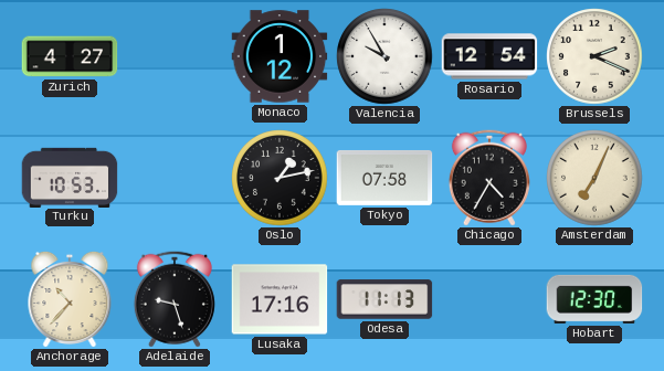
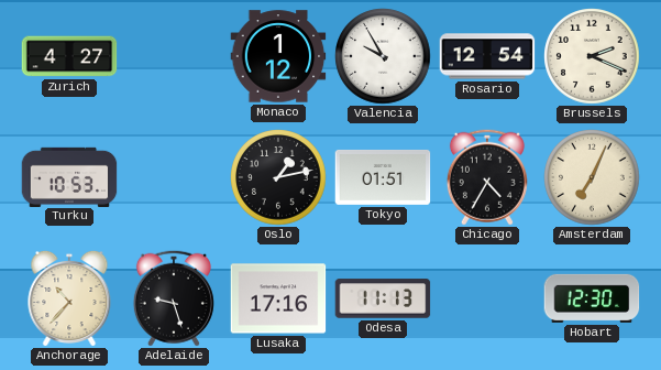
Tokyo: 07:58 -> 01:51 (383, 177)
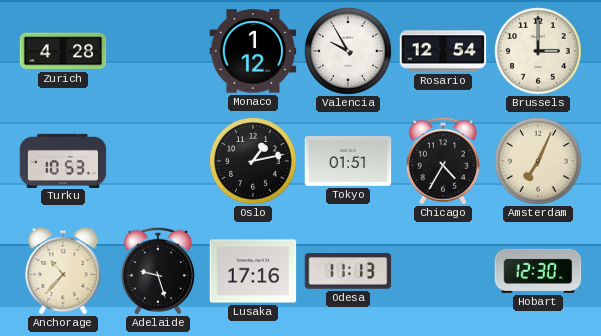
Zurich: 4:27 -> 4:28 (63, 51)
Brussels: 2:19 -> 3:00 (538, 51)
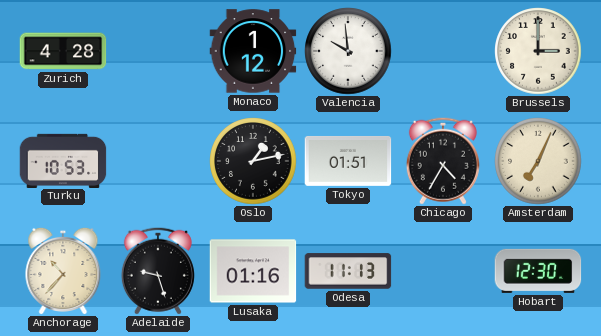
Valencia: 9:55 -> 9:59 (348, 51)
Rosario: 12:54 -> none (443, 51)
Lusaka: 17:16 -> 01:16 (253, 271)
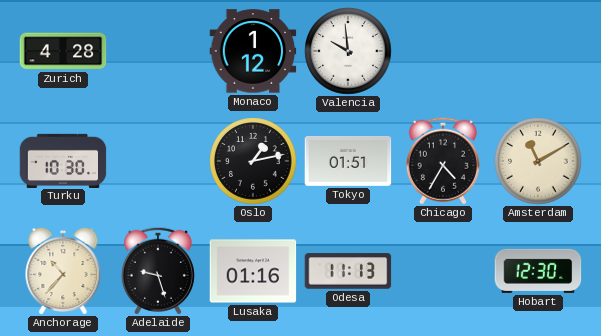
Brussels: 3:00 -> none (538, 51)
Turku: 10:53 -> 10:30 (63, 160)
Amsterdam: 7:04 -> 11:10 (538, 161)
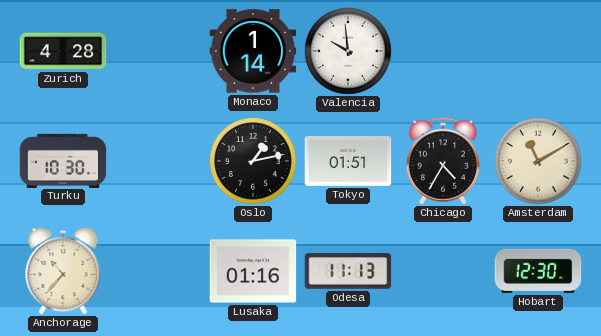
Monaco: 1:12 -> 1:14 (253, 51)
Adelaide: 9:27 -> none (158, 271)
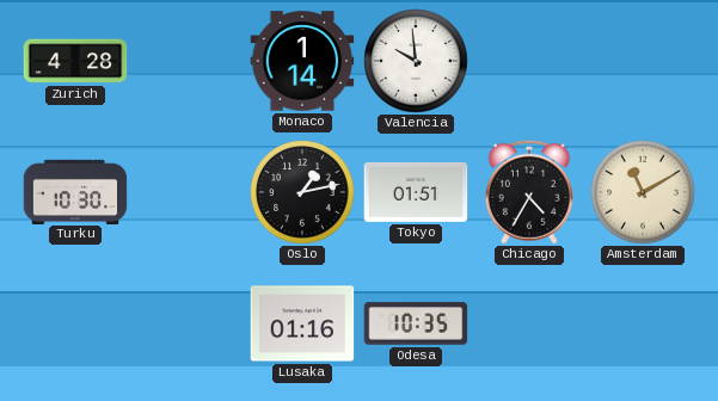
Anchorage: 10:37 -> none (63, 270)
Odesa: 11:13 -> 10:35 (416, 323)
Hobart: 12:30 -> none (538, 271)
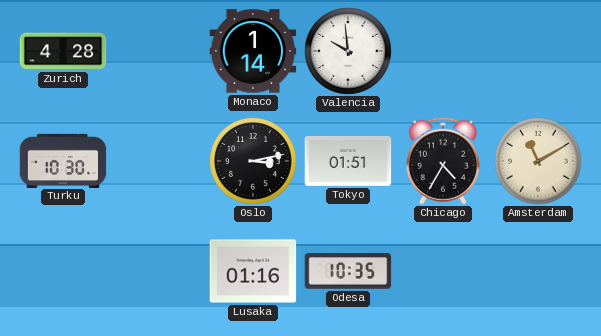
Oslo: 1:13 -> 3:13 (253, 161)
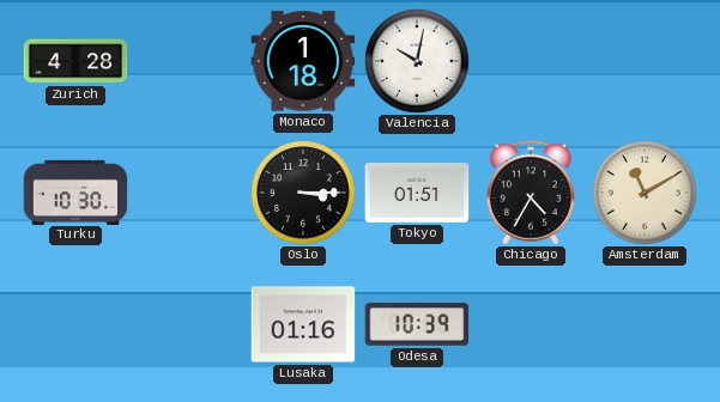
Monaco: 1:14 -> 1:18 (303, 61)
Valencia: 9:59 -> 10:02 (417, 61)
Oslo: 3:13 -> 3:15 (303, 193)
Odesa: 10:35 -> 10:39 (417, 324)
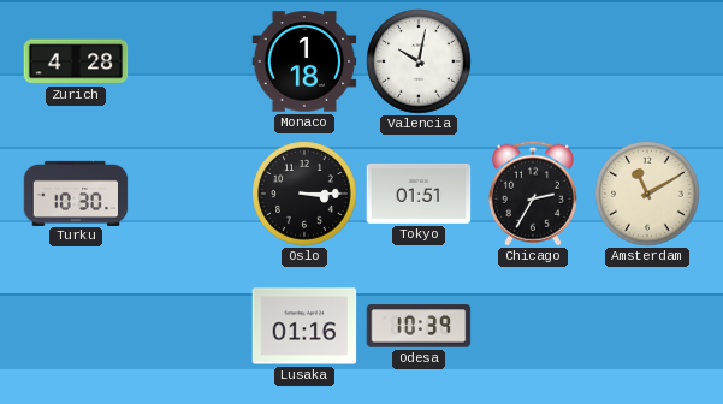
Chicago: 4:35 -> 2:35 (533, 194)
